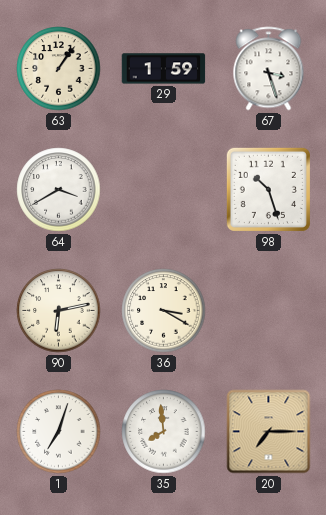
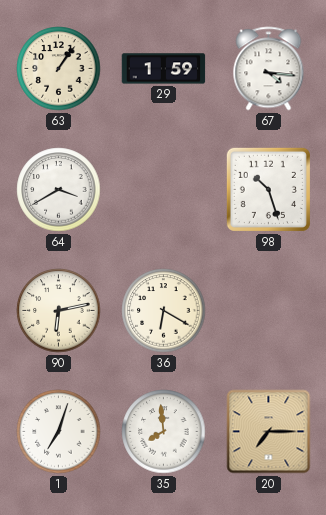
67: 3:27 -> 4:16 (269, 69)
36: 3:20 -> 6:20 (164, 311)
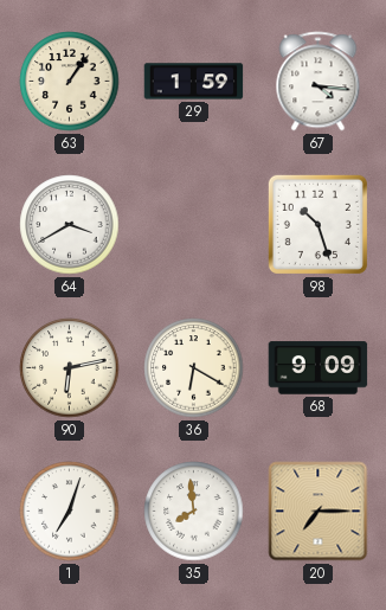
68: none -> 9:09 (319, 368)
